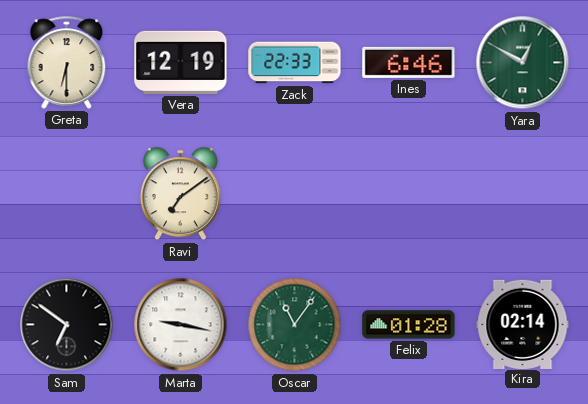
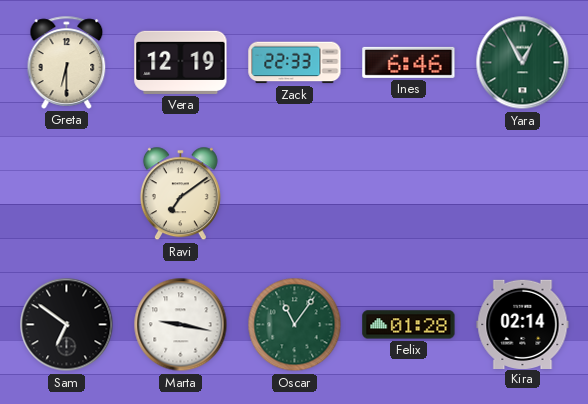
Yara: 12:50 -> 12:55 (523, 63)
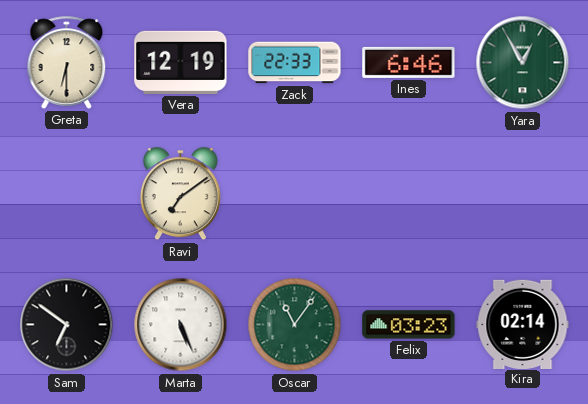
Marta: 9:17 -> 5:26 (181, 325)
Felix: 01:28 -> 03:23 (409, 325)
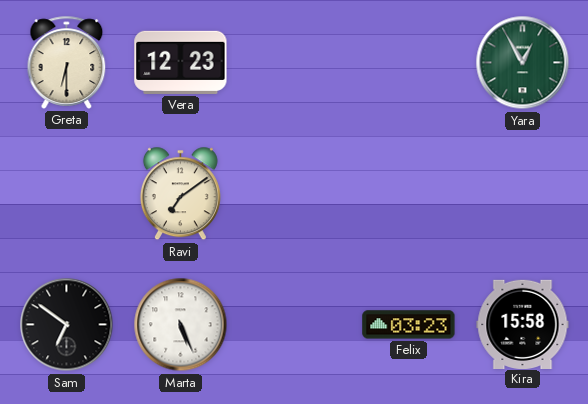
Vera: 12:19 -> 12:23 (181, 62)
Zack: 22:33 -> none (295, 63)
Ines: 6:46 -> none (409, 62)
Oscar: 11:06 -> none (295, 325)
Kira: 02:14 -> 15:58 (523, 324)
